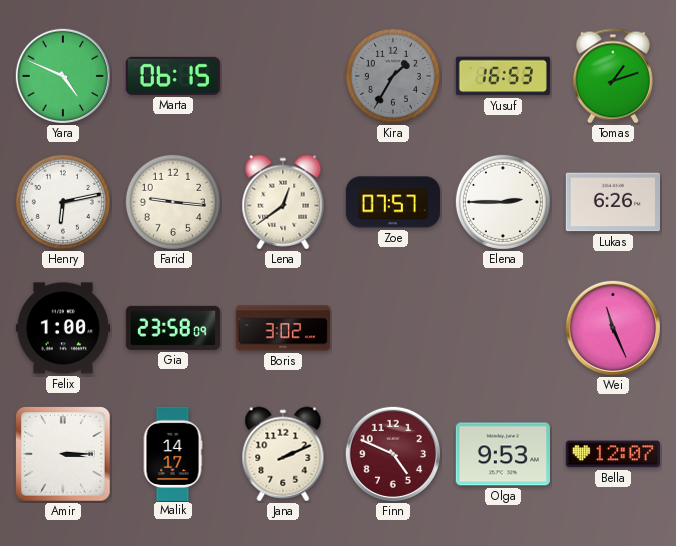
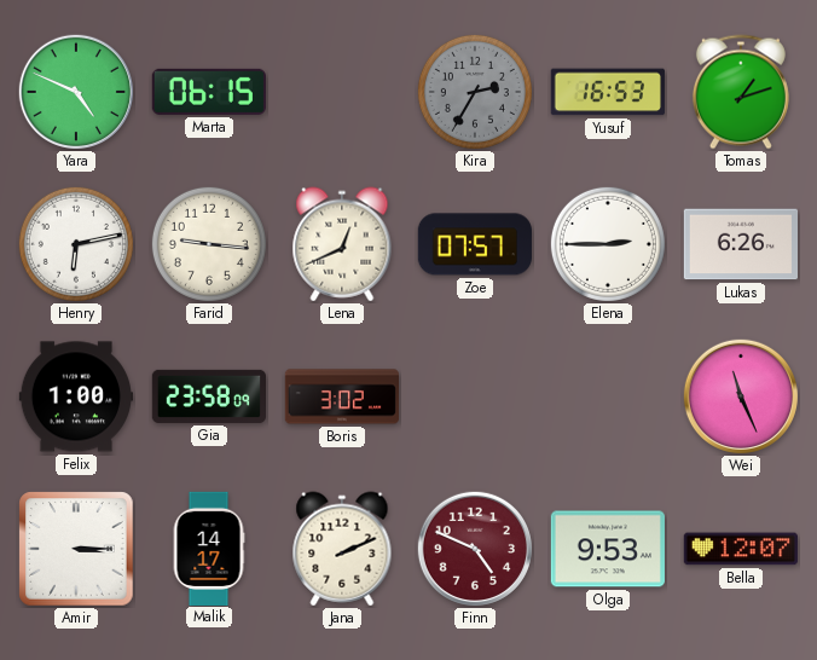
Kira: 1:35 -> 2:35 (475, 92)
Lena: 12:39 -> 12:41 (342, 244)
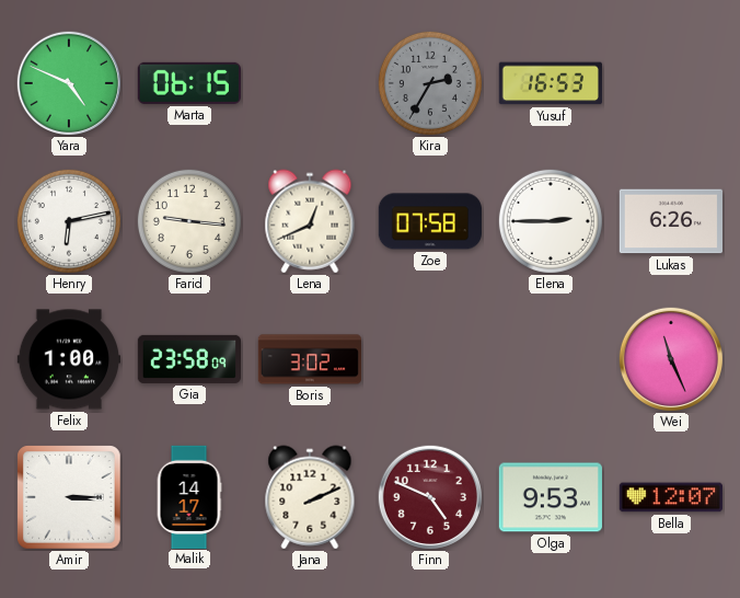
Tomas: 1:12 -> none (741, 92)
Zoe: 07:57 -> 07:58 (430, 221)
